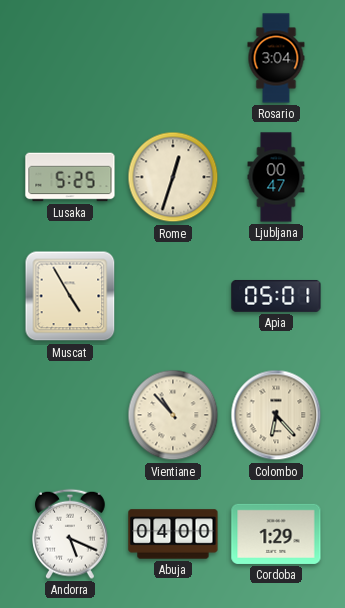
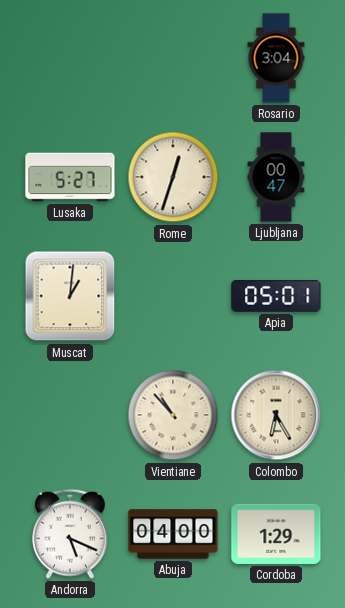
Lusaka: 5:25 -> 5:27 (70, 177)
Muscat: 4:55 -> 1:01 (70, 296)
Colombo: 6:23 -> 6:25 (276, 415)
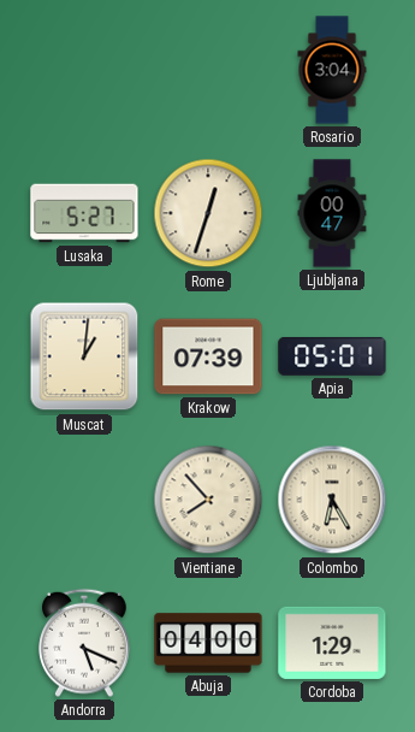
Krakow: none -> 07:39 (208, 356)
Vientiane: 10:53 -> 7:53 (208, 500)
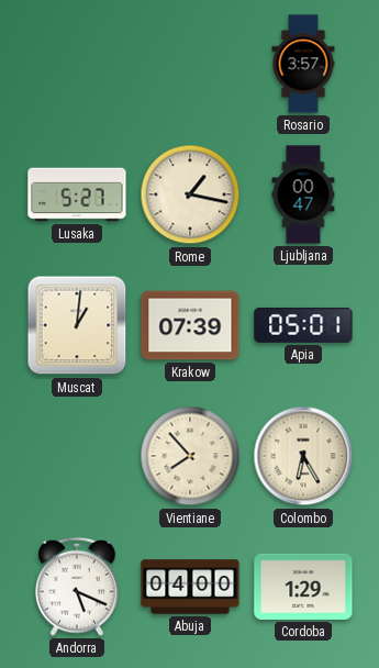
Rosario: 3:04 -> 3:57 (303, 64)
Rome: 12:33 -> 1:17 (190, 194)
